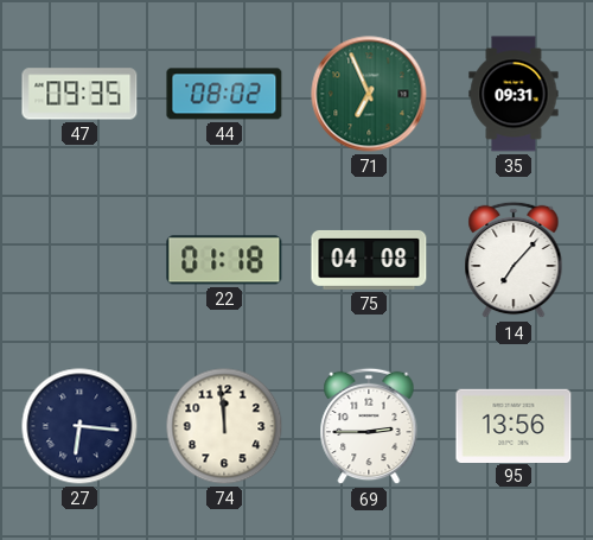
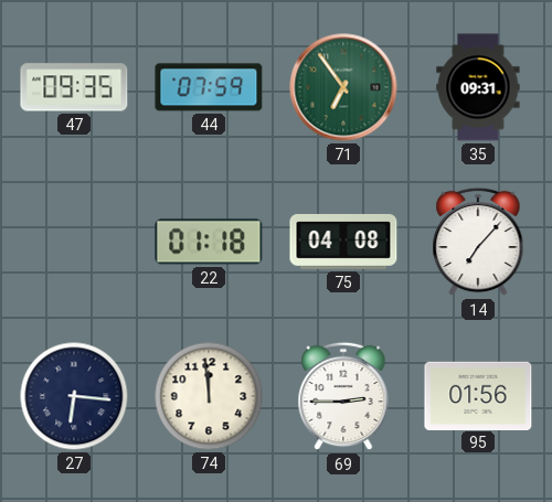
44: 08:02 -> 07:59 (209, 87)
71: 6:56 -> 6:54 (343, 87)
95: 13:56 -> 01:56 (478, 395)
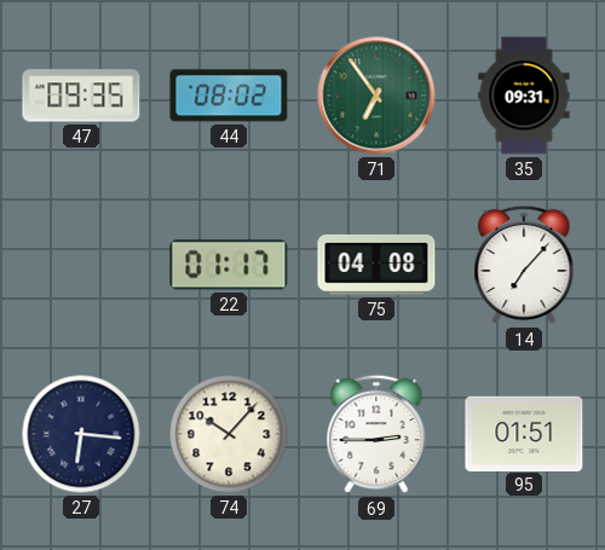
44: 07:59 -> 08:02 (229, 95)
22: 01:18 -> 01:17 (229, 265)
74: 11:59 -> 10:07 (229, 434)
95: 01:56 -> 01:51 (524, 433)
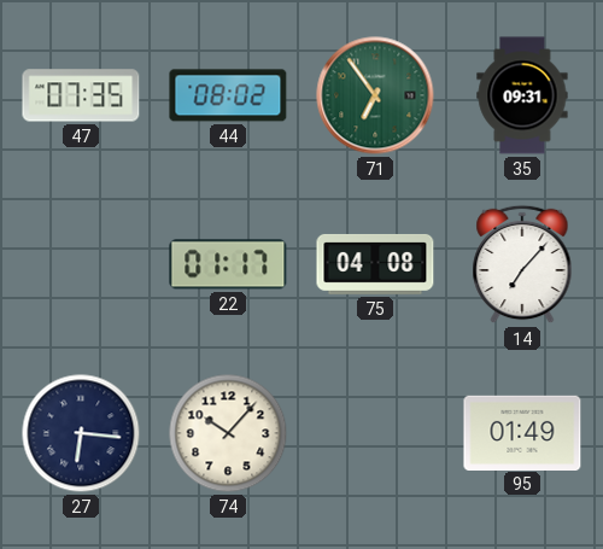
47: 09:35 -> 07:35 (81, 95)
69: 2:45 -> none (376, 434)
95: 01:51 -> 01:49 (522, 432)
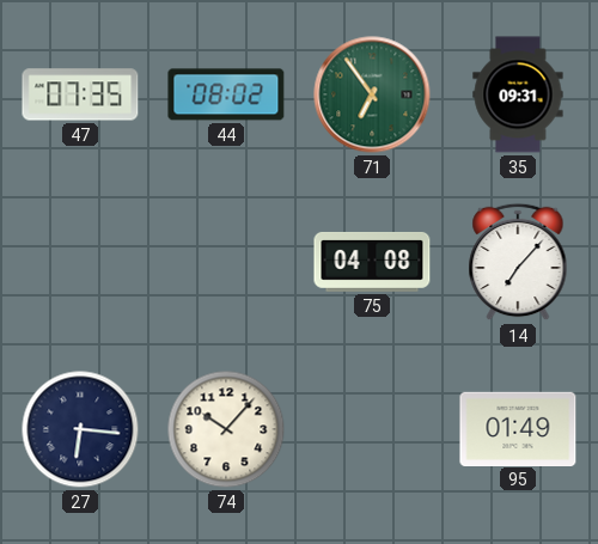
22: 01:17 -> none (228, 264)
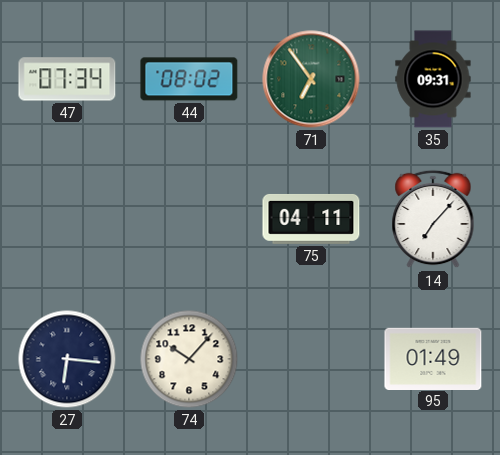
47: 07:35 -> 07:34 (67, 79)
75: 04:08 -> 04:11 (311, 219)
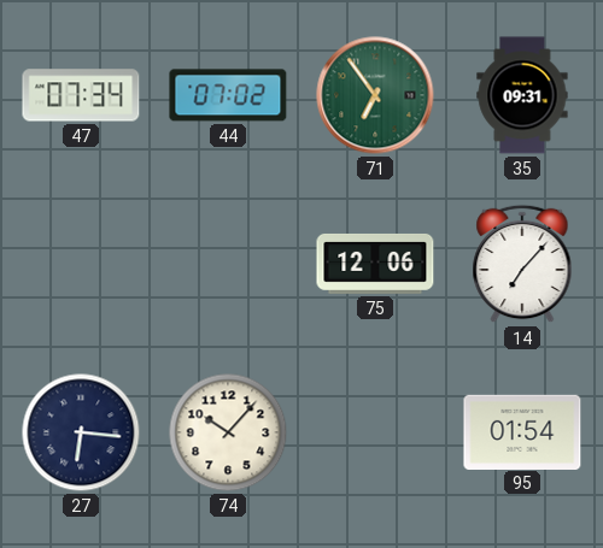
44: 08:02 -> 07:02 (228, 95)
75: 04:11 -> 12:06 (375, 264)
95: 01:49 -> 01:54 (522, 431)
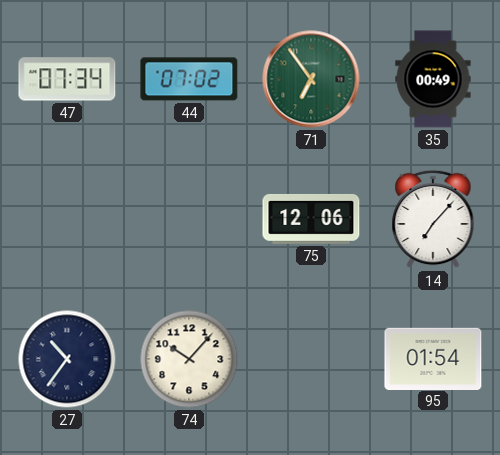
35: 09:31 -> 00:49 (433, 79)
27: 6:16 -> 10:36 (67, 359)
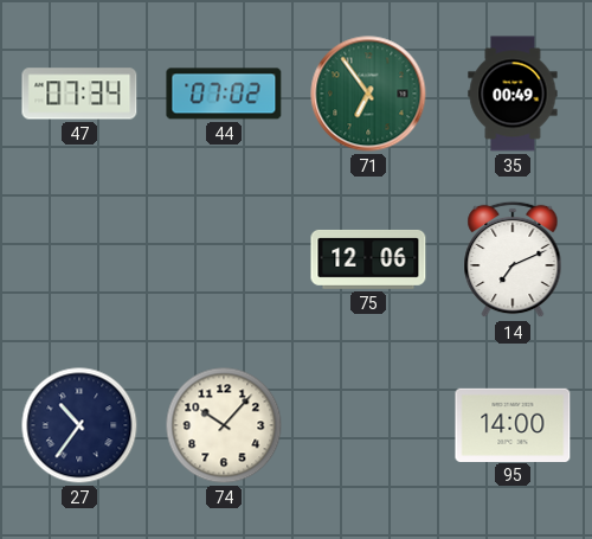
14: 7:07 -> 7:11 (513, 259)
95: 01:54 -> 14:00 (513, 424)
